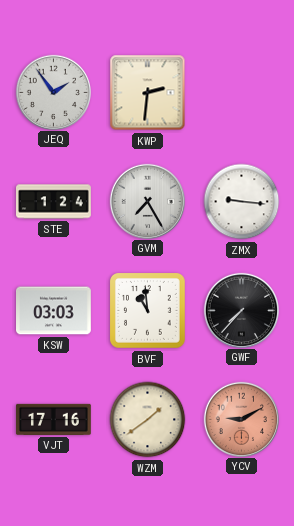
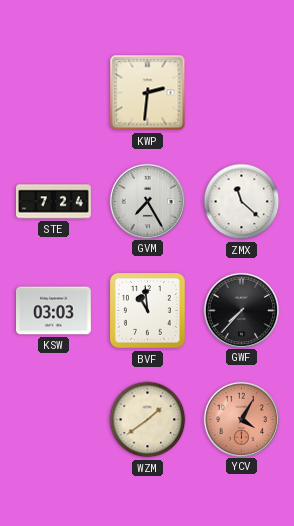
JEQ: 1:54 -> none (53, 92)
STE: 1:24 -> 7:24 (54, 202)
ZMX: 9:16 -> 11:22 (242, 202)
VJT: 17:16 -> none (54, 419)
YCV: 9:10 -> 4:05 (241, 419)
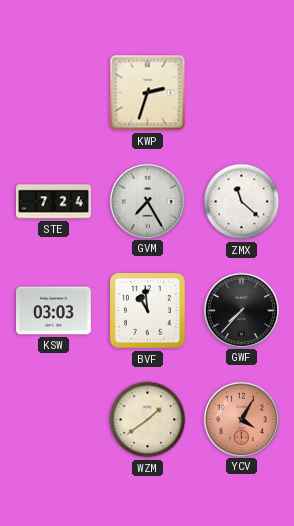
KWP: 2:31 -> 2:33 (148, 93)
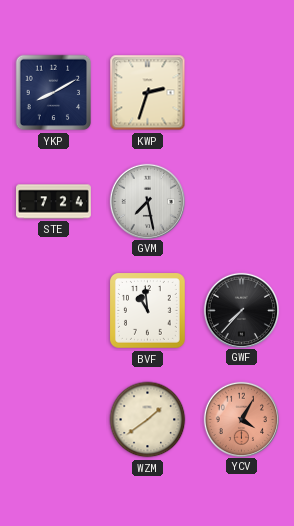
YKP: none -> 8:10 (54, 93)
GVM: 7:25 -> 7:28 (147, 201)
ZMX: 11:22 -> none (242, 202)
KSW: 03:03 -> none (54, 311)
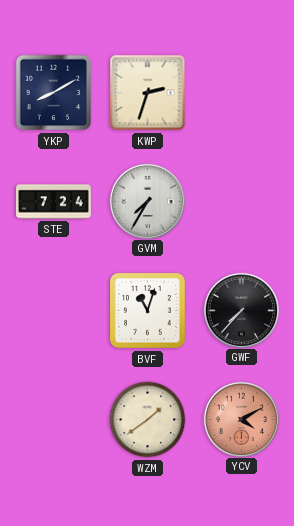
GVM: 7:28 -> 7:35 (147, 201)
BVF: 10:59 -> 11:03 (148, 311)
YCV: 4:05 -> 4:10 (241, 419)
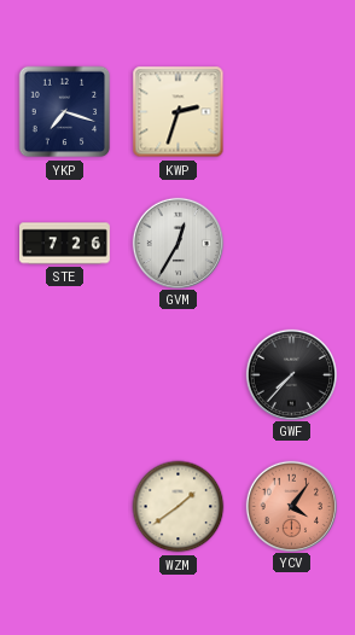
YKP: 8:10 -> 7:18 (65, 112)
STE: 7:24 -> 7:26 (65, 244)
GVM: 7:35 -> 12:35 (177, 243)
BVF: 11:03 -> none (148, 311)
YCV: 4:10 -> 4:06 (291, 506)
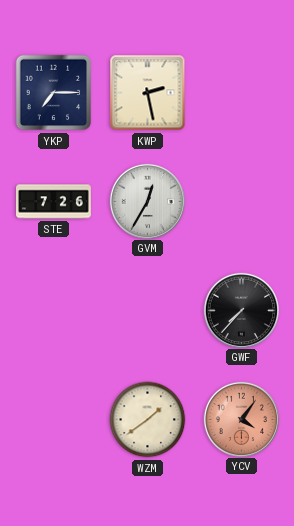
YKP: 7:18 -> 7:15 (54, 93)
KWP: 2:33 -> 2:28 (148, 93)
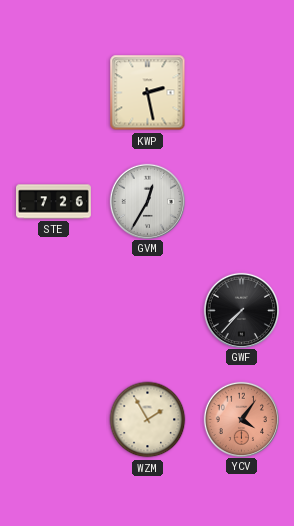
YKP: 7:15 -> none (54, 93)
WZM: 1:39 -> 1:55 (148, 420)
